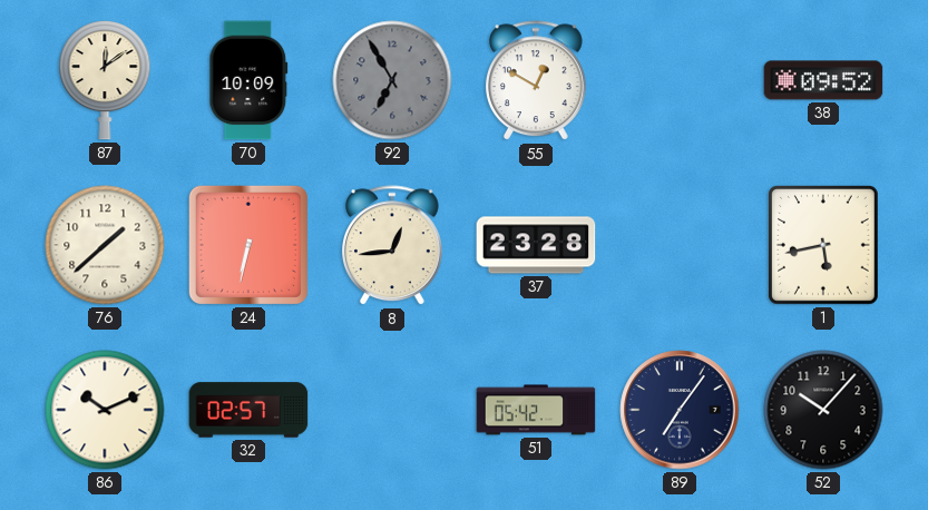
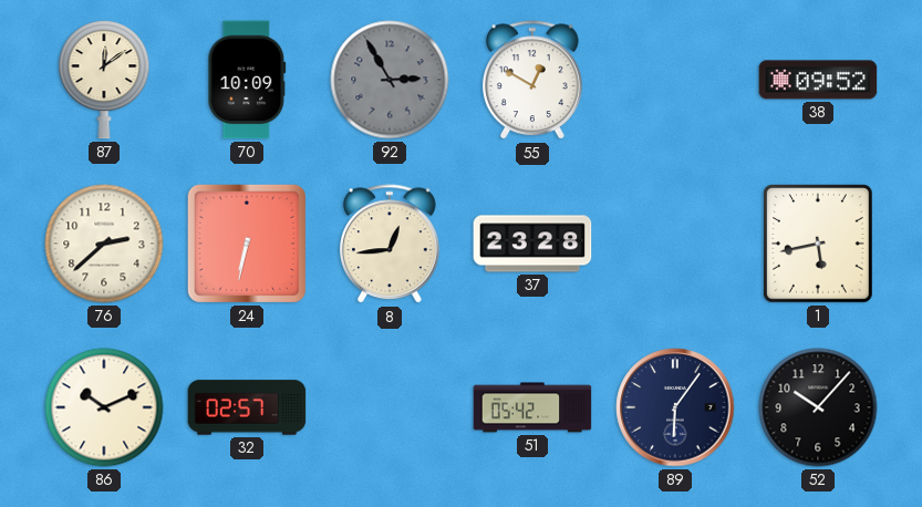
92: 6:55 -> 2:55 (390, 80)
76: 1:38 -> 2:38 (104, 244)
89: 7:06 -> 6:06 (675, 407)
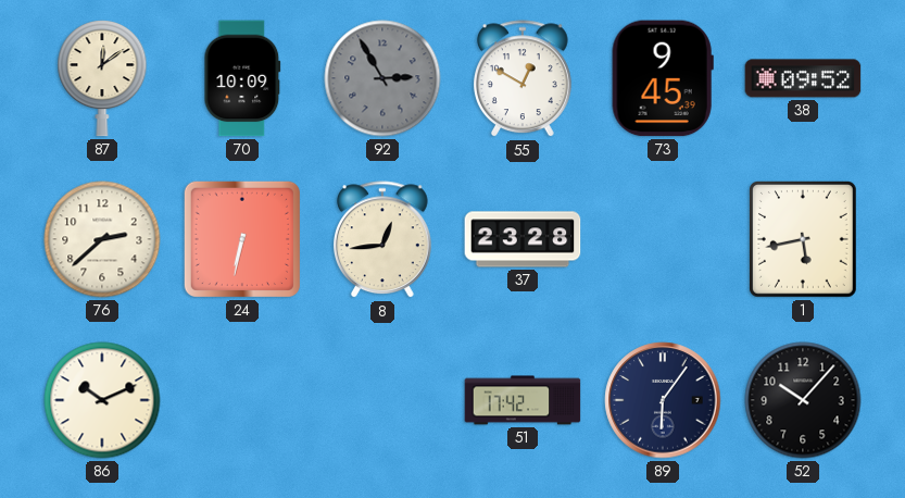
73: none -> 9:45 (663, 78)
32: 02:57 -> none (247, 407)
51: 05:42 -> 17:42 (523, 400)
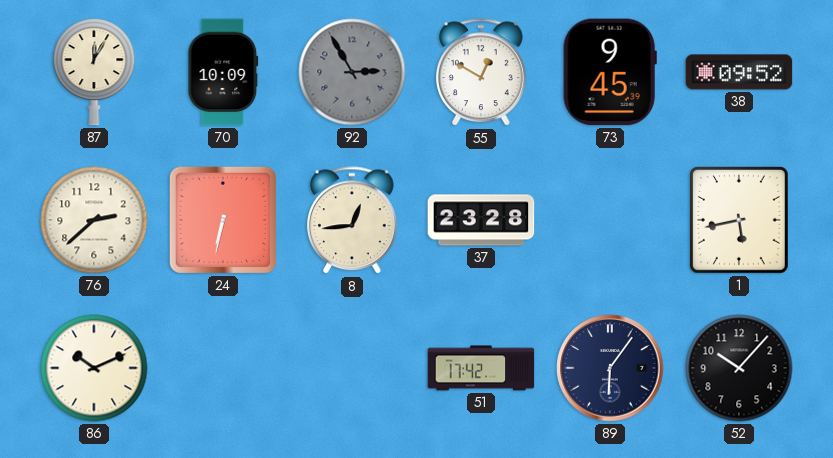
87: 12:09 -> 12:05 (94, 72)
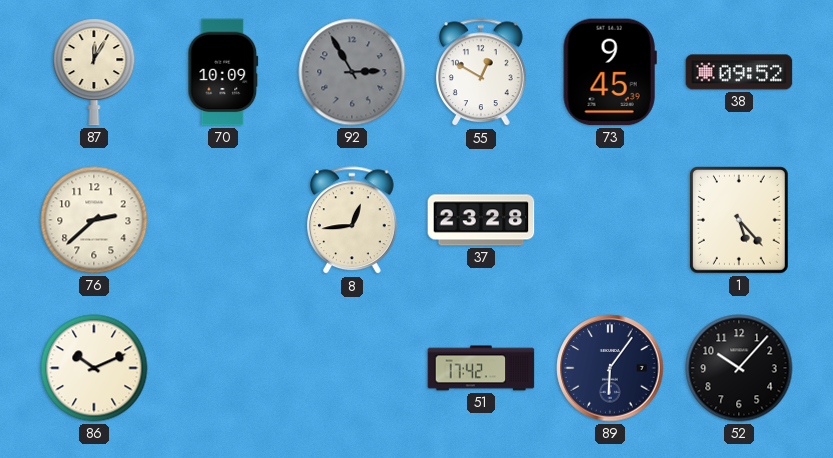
24: 6:32 -> none (223, 220)
1: 5:43 -> 5:23 (740, 221)
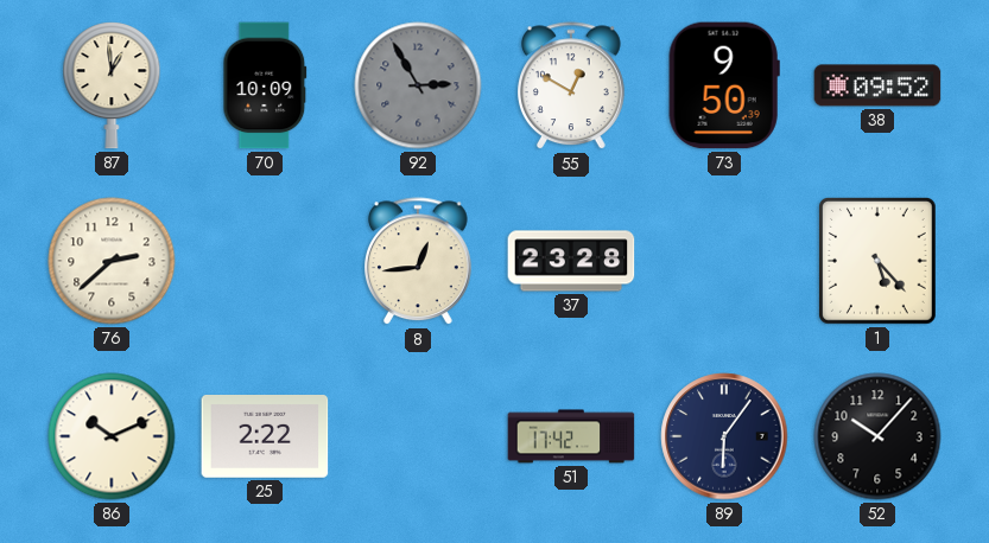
87: 12:05 -> 12:59 (112, 85)
73: 9:45 -> 9:50 (724, 85)
25: none -> 2:22 (265, 437)
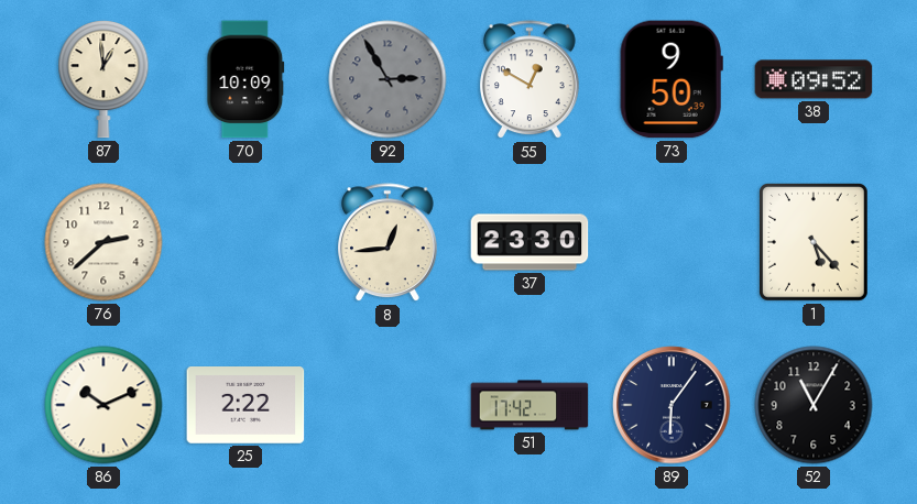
37: 23:28 -> 23:30 (530, 242)
52: 10:07 -> 11:05 (814, 405)
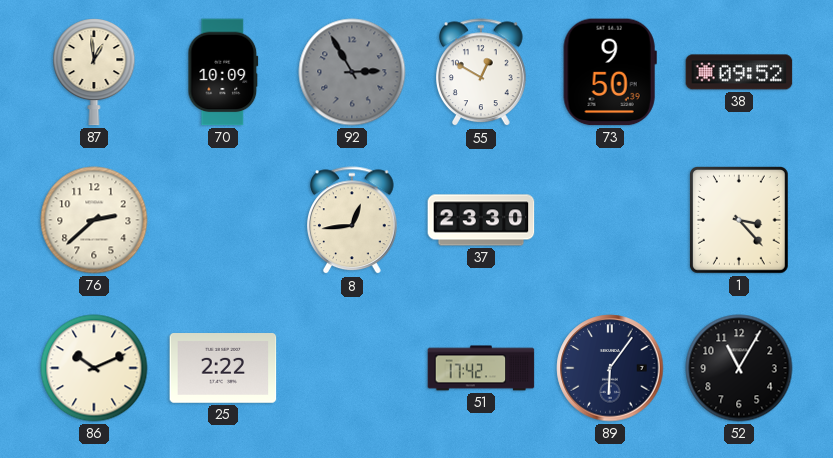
1: 5:23 -> 3:23 (740, 221)
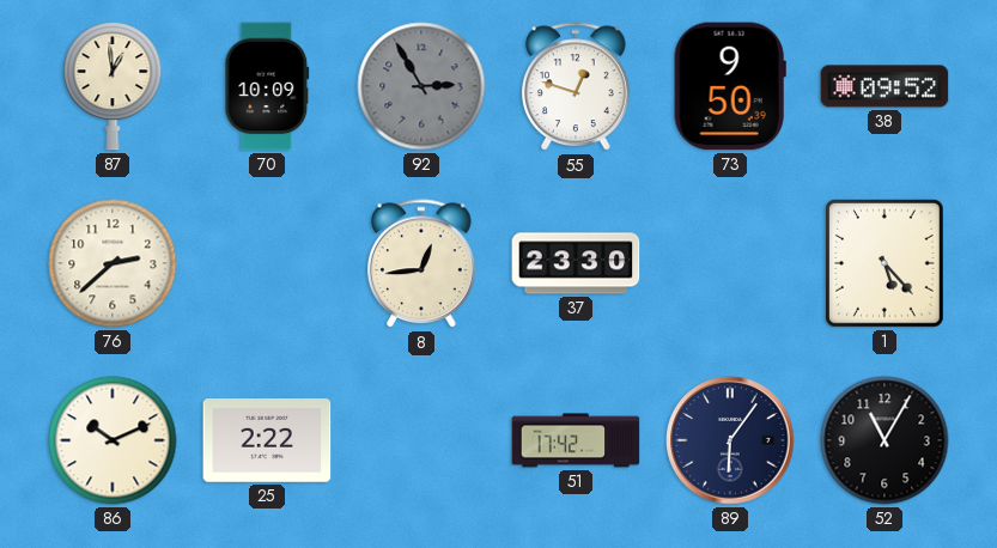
55: 12:50 -> 12:48 (577, 87)
1: 3:23 -> 5:23 (886, 264)
